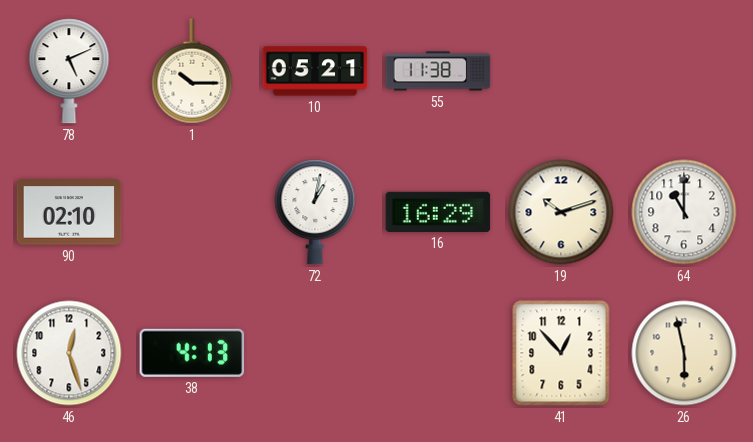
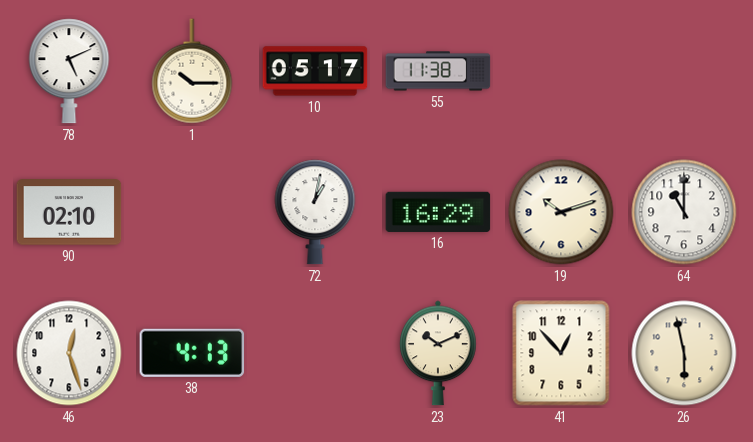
10: 05:21 -> 05:17 (315, 71)
23: none -> 10:11 (439, 353)
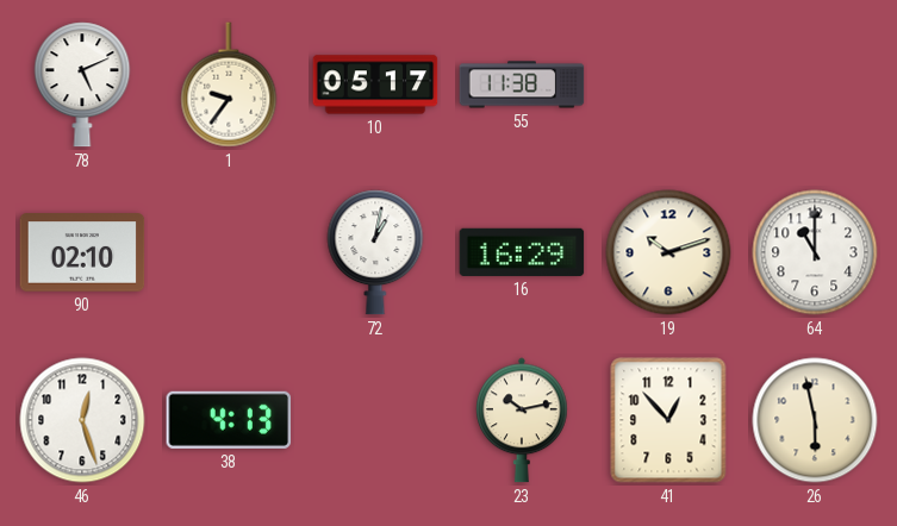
1: 10:15 -> 9:36 (229, 84)
23: 10:11 -> 10:13 (523, 420)
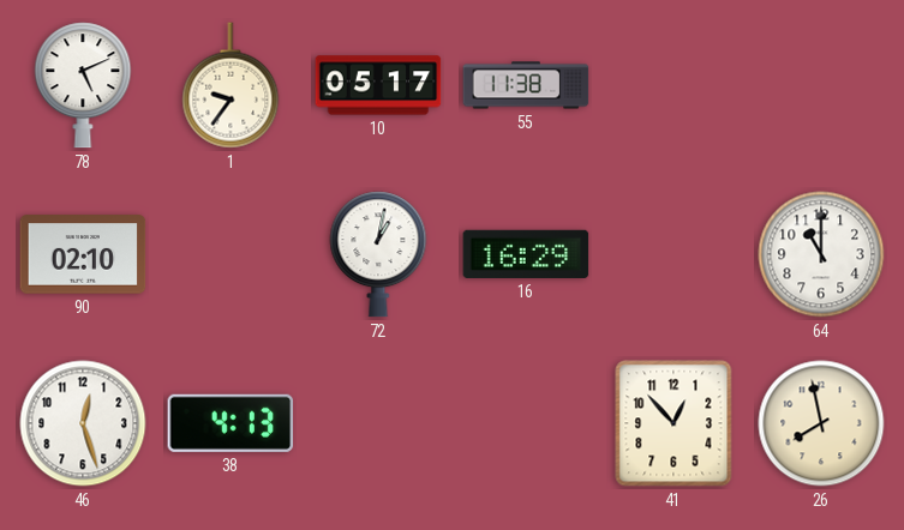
19: 10:12 -> none (668, 252)
23: 10:13 -> none (523, 420)
26: 5:58 -> 7:58 (821, 423)
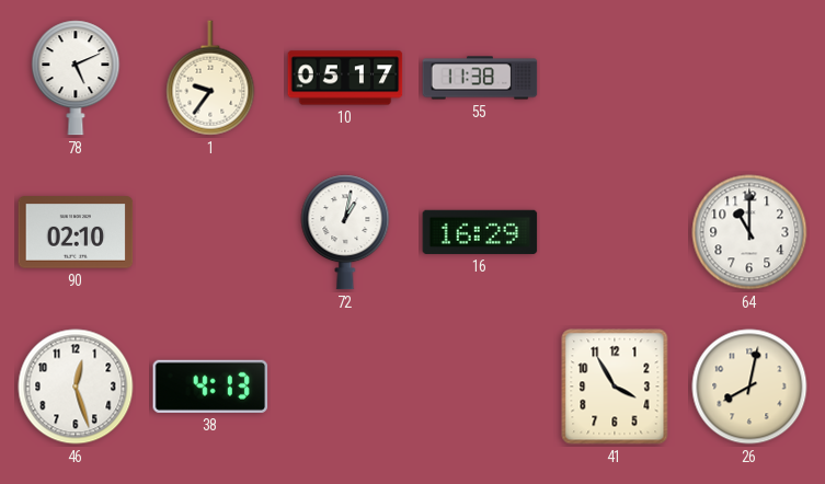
41: 12:53 -> 3:55 (615, 387)
26: 7:58 -> 8:02 (749, 387)
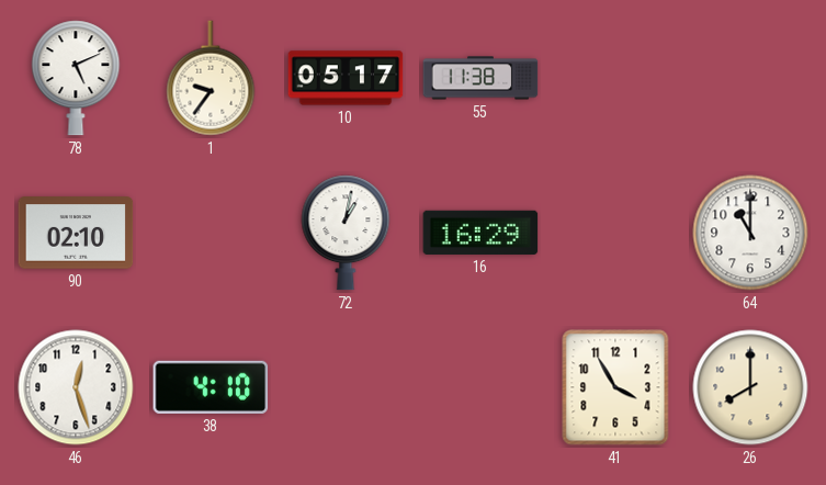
38: 4:13 -> 4:10 (211, 387)
26: 8:02 -> 8:00 (750, 387)
